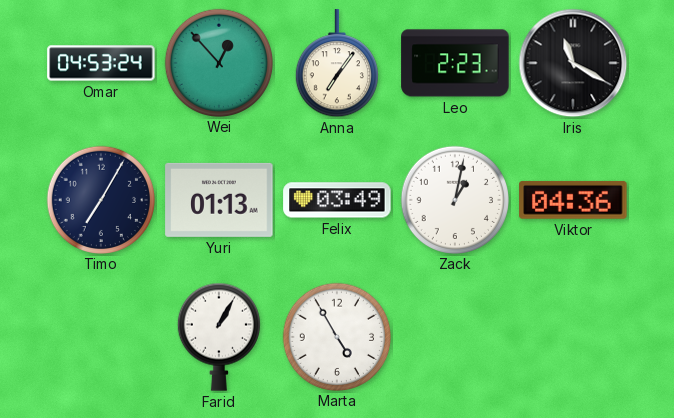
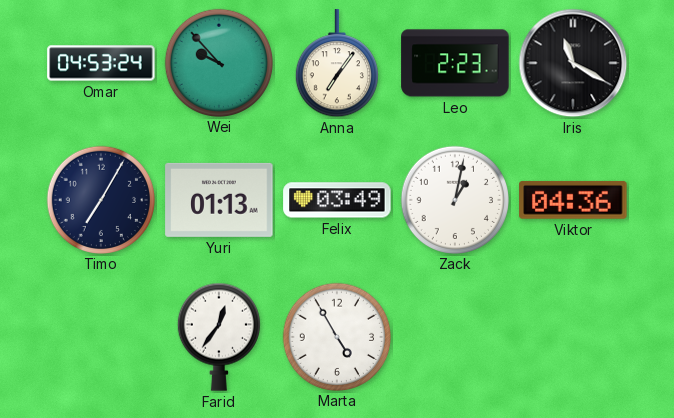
Wei: 12:53 -> 9:53 (218, 62)
Farid: 1:05 -> 12:36 (219, 337)
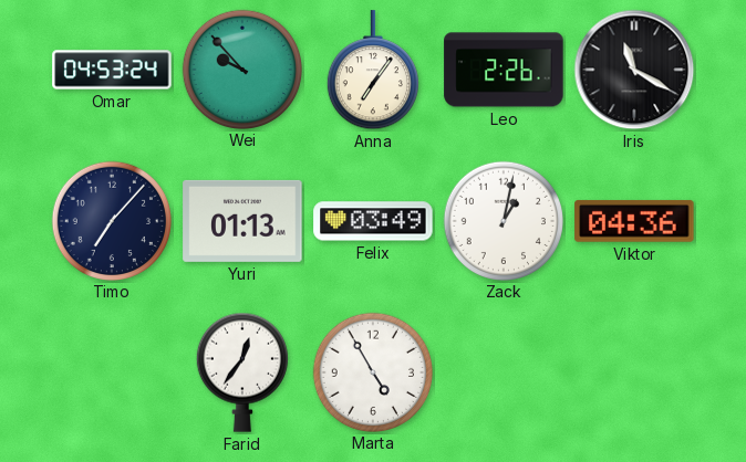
Leo: 2:23 -> 2:26 (504, 70)
Timo: 7:05 -> 7:07 (111, 220)
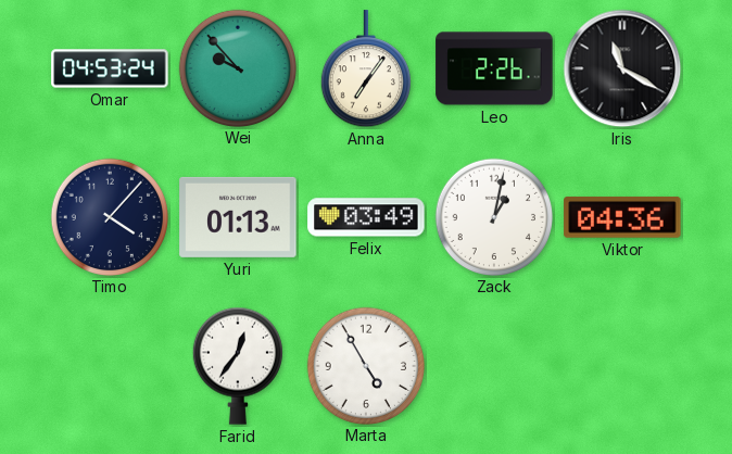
Timo: 7:07 -> 4:07 (109, 216)
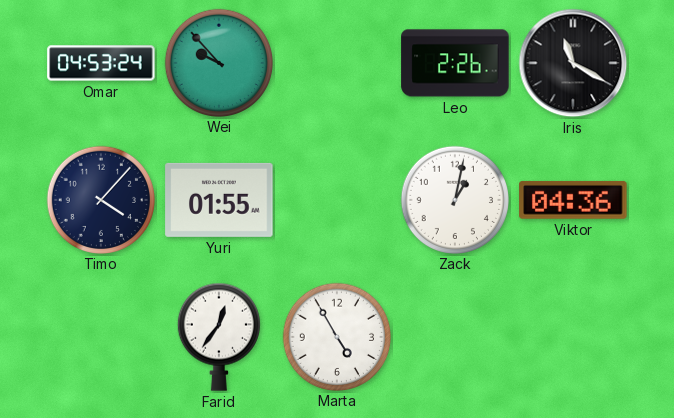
Anna: 7:06 -> none (366, 70)
Yuri: 01:13 -> 01:55 (219, 200)
Felix: 03:49 -> none (366, 217)
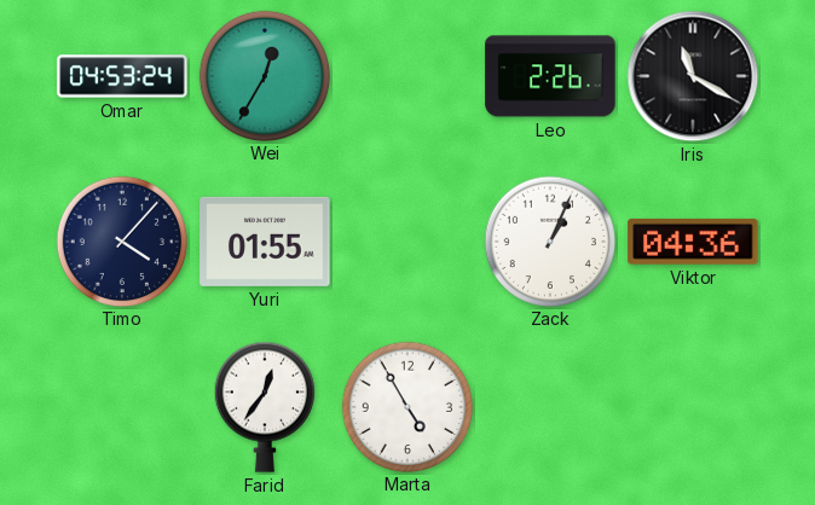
Wei: 9:53 -> 12:35 (264, 75)
Zack: 1:02 -> 1:04 (549, 240)
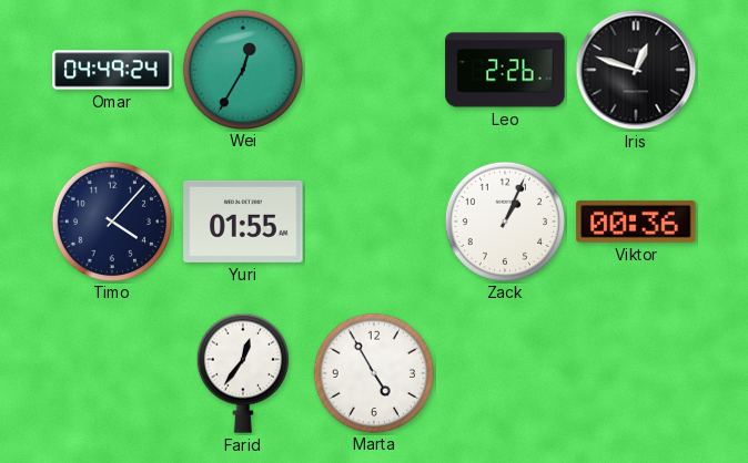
Omar: 04:53 -> 04:49 (112, 70)
Iris: 11:20 -> 12:48 (636, 70)
Viktor: 04:36 -> 00:36 (636, 222)
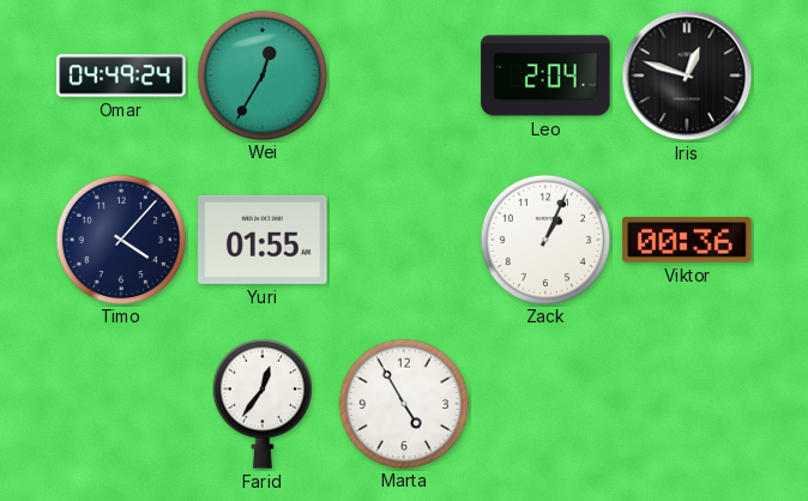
Leo: 2:26 -> 2:04 (545, 76)
